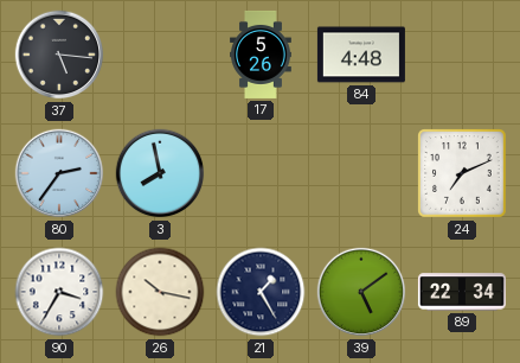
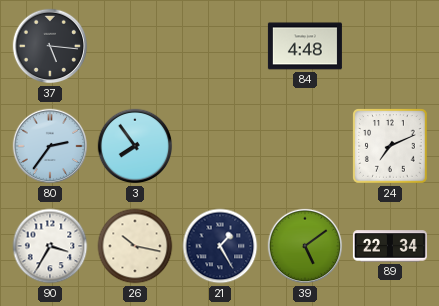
17: 5:26 -> none (262, 55)
3: 7:58 -> 7:54 (135, 146)
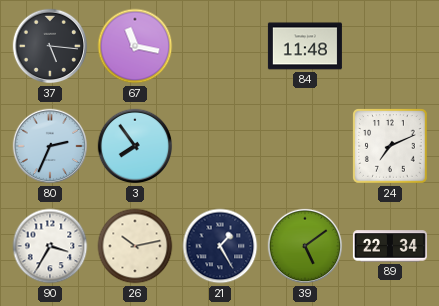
67: none -> 11:17 (135, 46)
84: 4:48 -> 11:48 (305, 46)
80: 2:36 -> 2:34 (50, 146)
26: 10:17 -> 10:13 (135, 246)
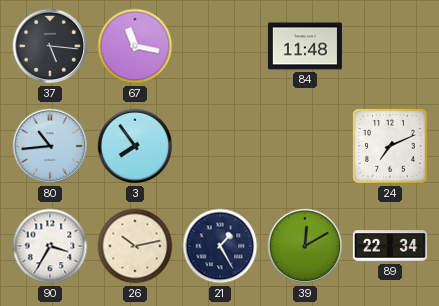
80: 2:34 -> 10:44 (50, 146)
39: 5:09 -> 12:10 (305, 246)
